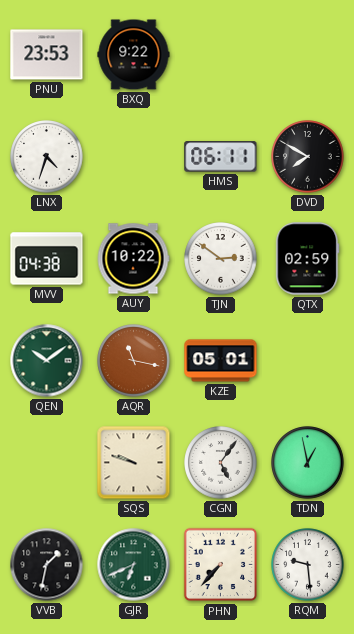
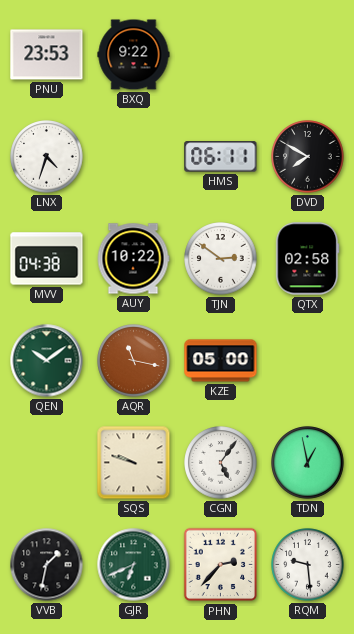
QTX: 02:59 -> 02:58 (308, 259)
KZE: 05:01 -> 05:00 (221, 361)
PHN: 7:37 -> 2:37 (221, 565)
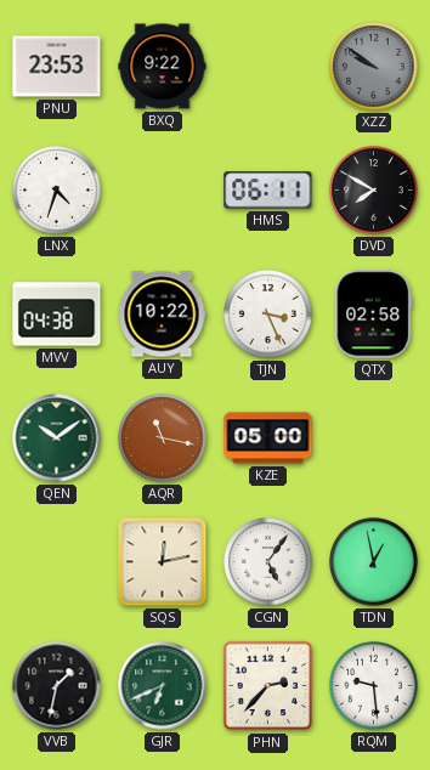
XZZ: none -> 9:51 (374, 67)
TJN: 2:51 -> 3:26 (268, 315)
SQS: 9:48 -> 12:13 (163, 562)
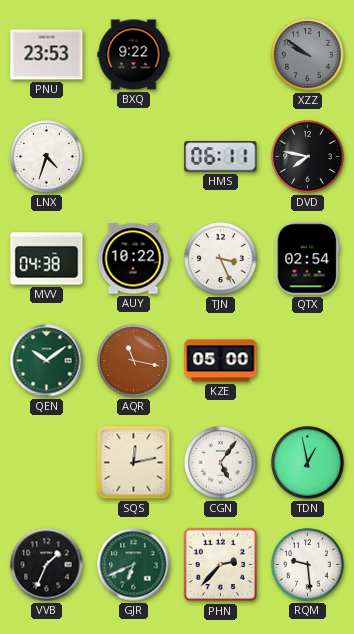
DVD: 7:50 -> 7:47 (308, 157)
QTX: 02:58 -> 02:54 (308, 259)
VVB: 1:32 -> 1:34 (47, 565)
